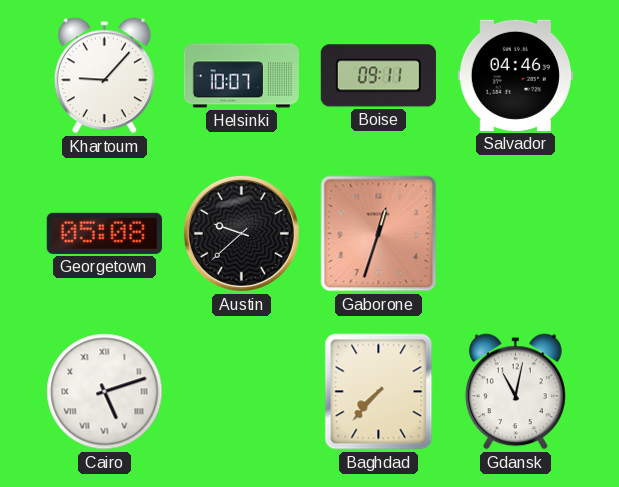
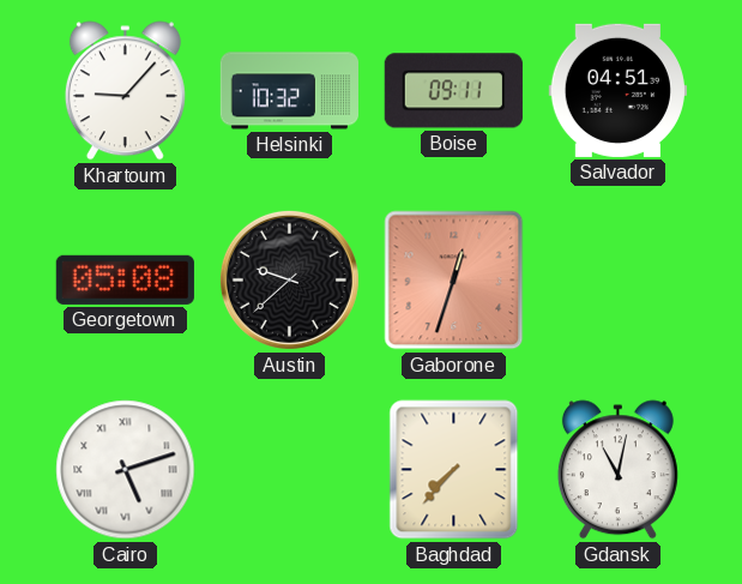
Helsinki: 10:07 -> 10:32 (289, 91)
Salvador: 04:46 -> 04:51 (617, 90)
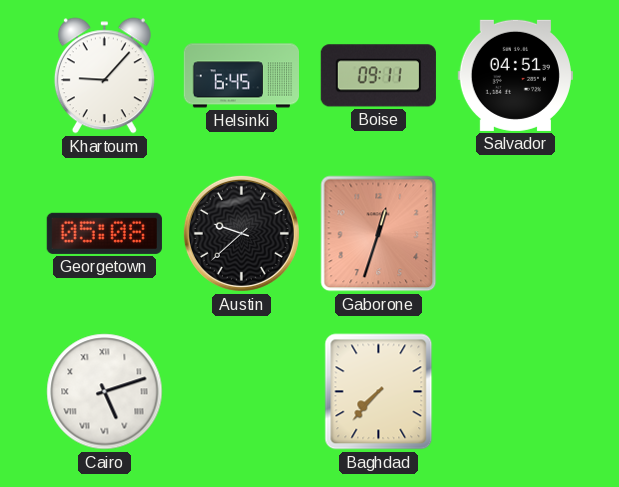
Helsinki: 10:32 -> 6:45 (241, 76)
Gdansk: 11:02 -> none (617, 470)
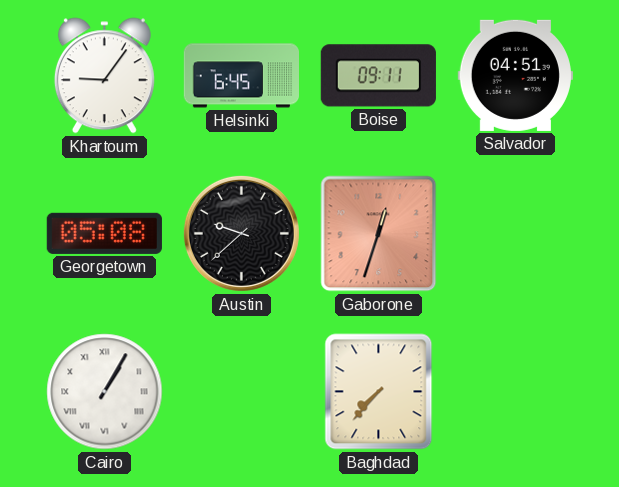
Khartoum: 9:07 -> 9:06 (104, 76)
Cairo: 5:12 -> 1:05 (105, 392)
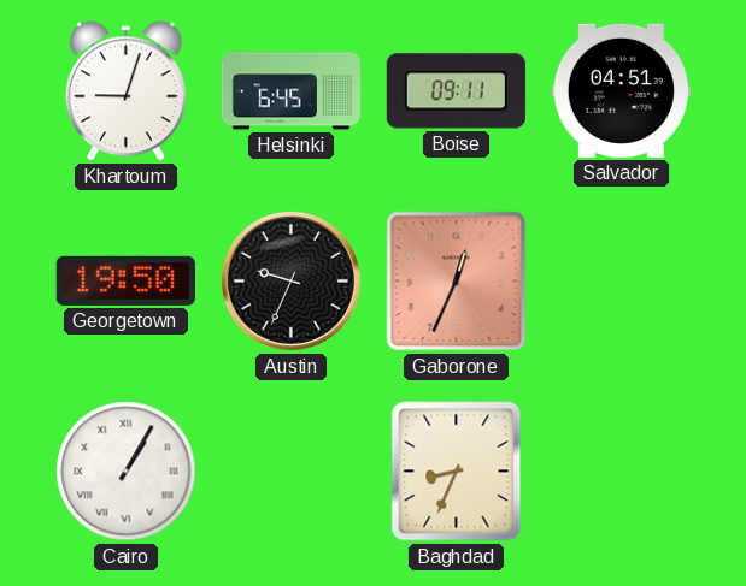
Khartoum: 9:06 -> 9:03 (125, 91)
Georgetown: 05:08 -> 19:50 (125, 280)
Austin: 9:38 -> 9:34 (290, 280)
Gaborone: 12:33 -> 12:34 (457, 282)
Baghdad: 7:37 -> 8:34 (457, 472)
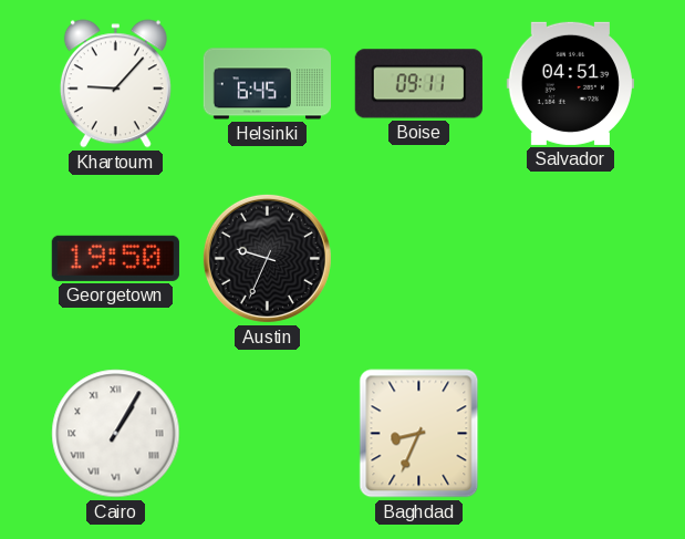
Khartoum: 9:03 -> 9:07 (115, 84)
Gaborone: 12:34 -> none (457, 282)
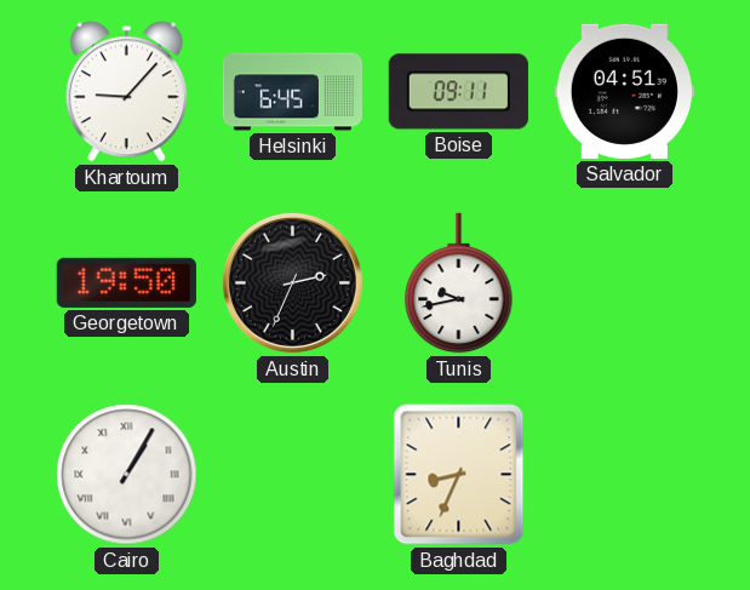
Austin: 9:34 -> 2:34 (292, 282)
Tunis: none -> 9:43 (459, 283)
